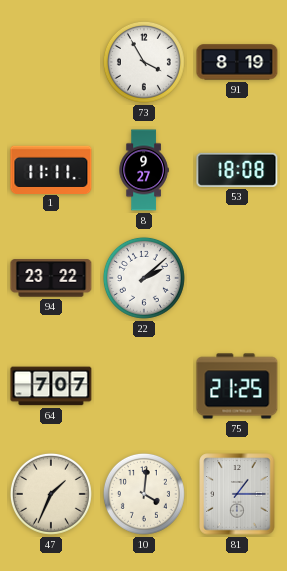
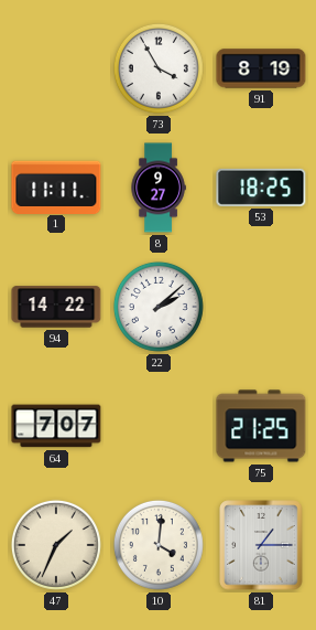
53: 18:08 -> 18:25 (261, 188)
94: 23:22 -> 14:22 (56, 307)
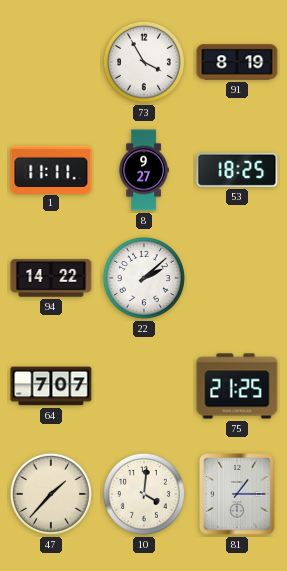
47: 1:34 -> 1:37 (51, 494)
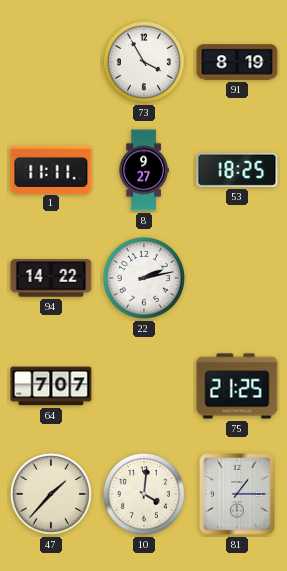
22: 2:08 -> 2:13 (144, 278)
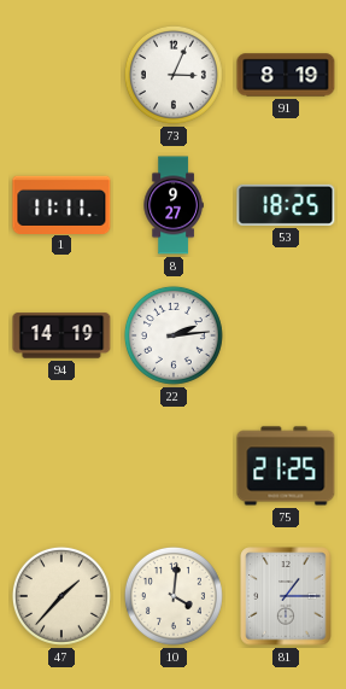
73: 3:55 -> 3:04 (174, 75)
94: 14:22 -> 14:19 (61, 335)
22: 2:13 -> 2:14 (174, 335)
64: 7:07 -> none (51, 386)
